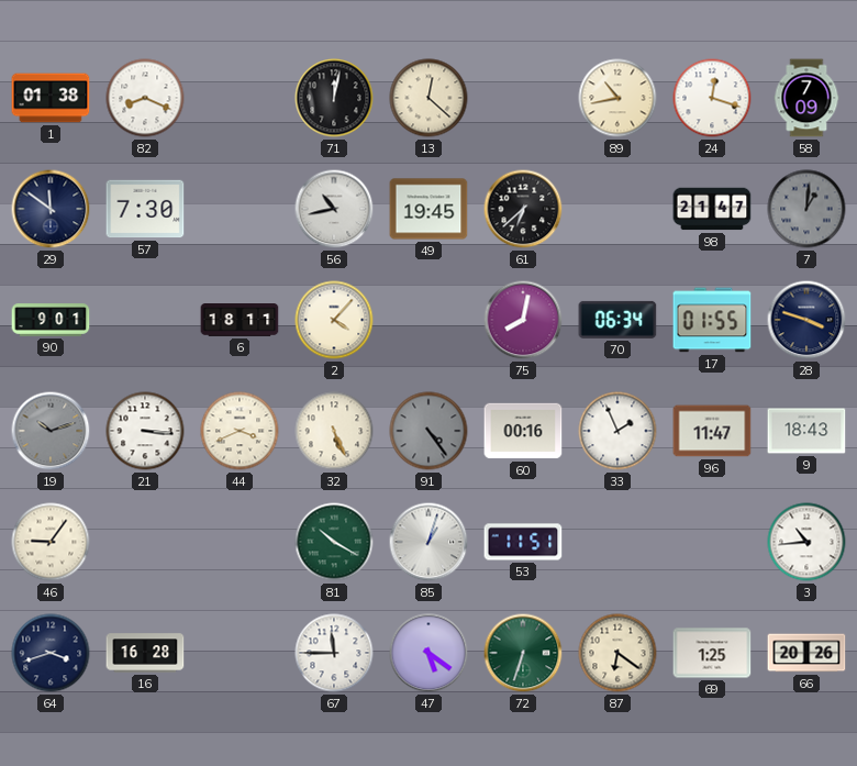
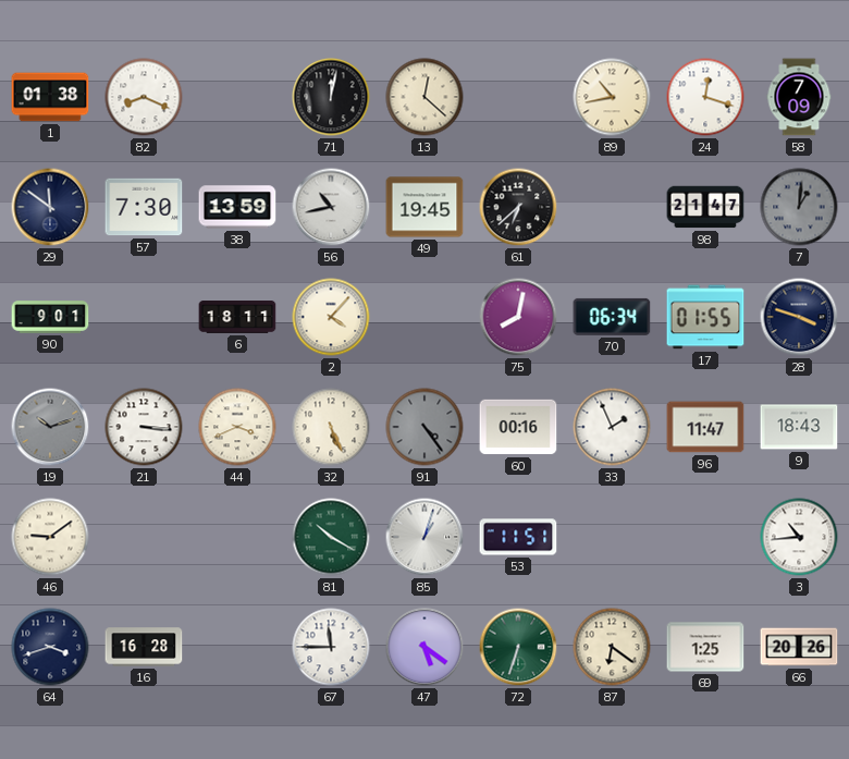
38: none -> 13:59 (237, 207)
46: 9:06 -> 9:09 (50, 537)
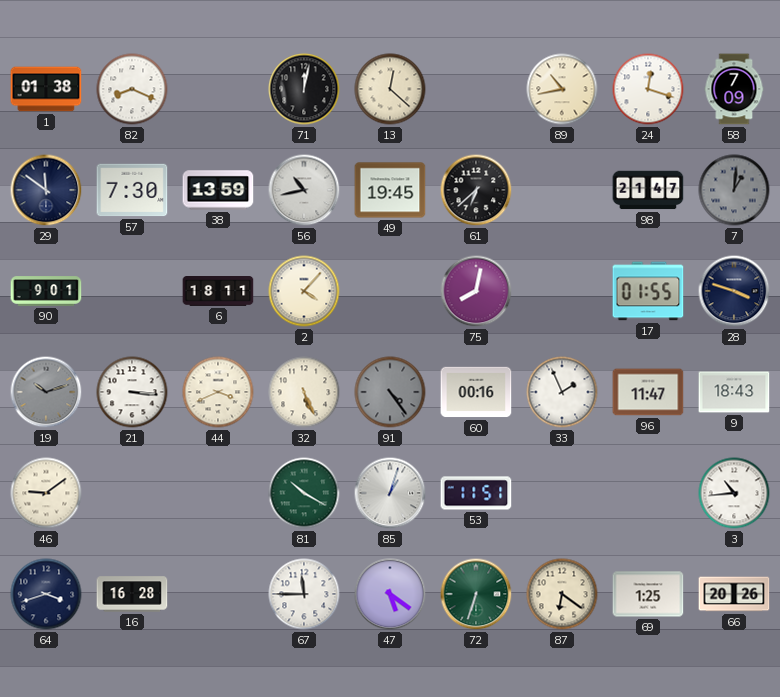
70: 06:34 -> none (612, 317)
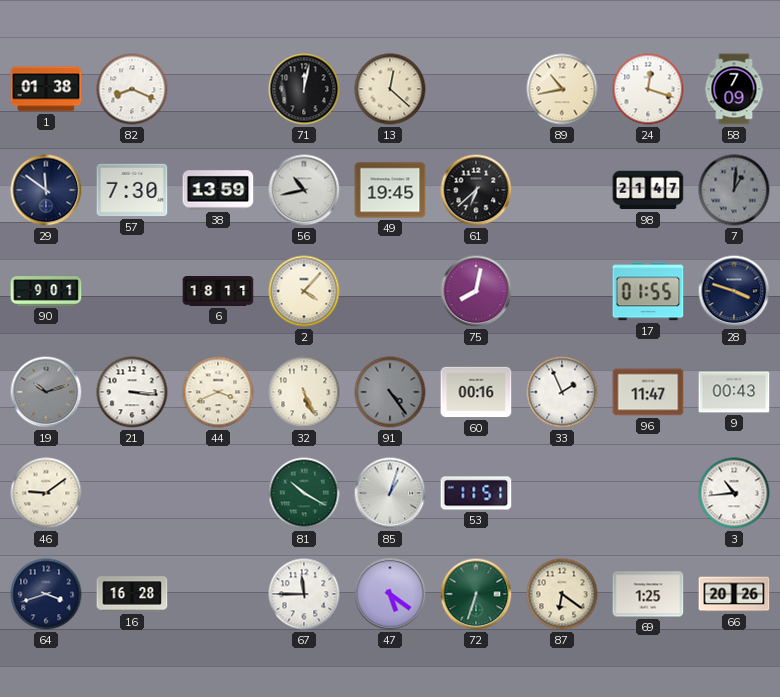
9: 18:43 -> 00:43 (734, 392)
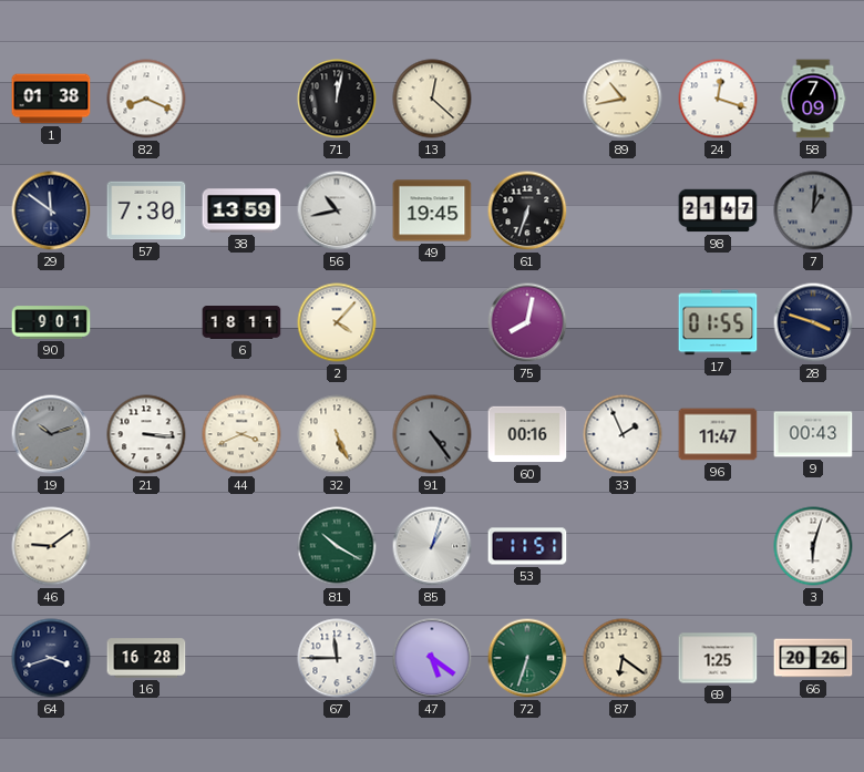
61: 6:38 -> 6:33 (527, 210)
3: 10:44 -> 6:03 (813, 546)
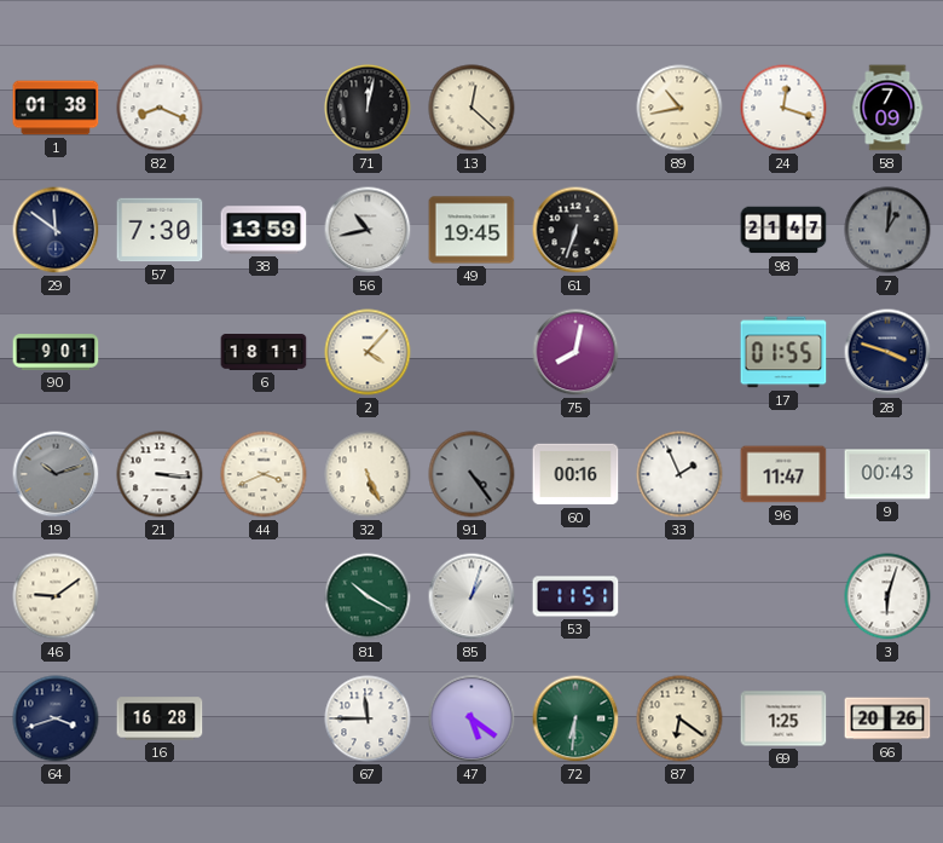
72: 6:33 -> 6:31 (575, 718)
